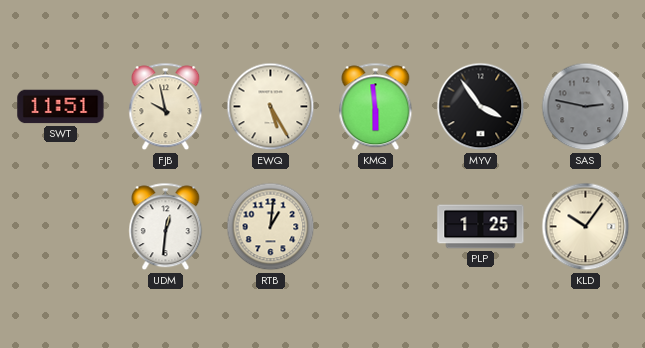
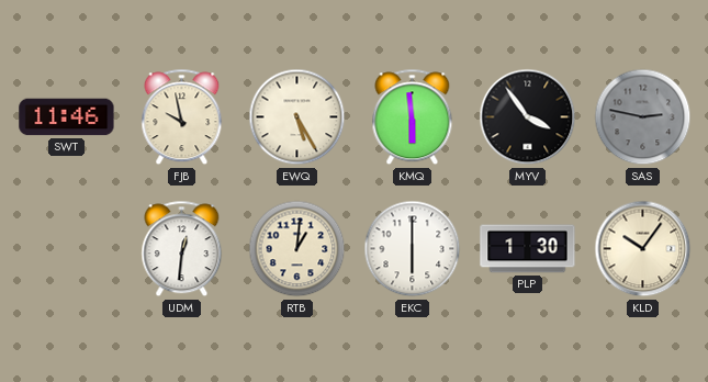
SWT: 11:51 -> 11:46 (67, 117)
EKC: none -> 6:00 (413, 249)
PLP: 1:25 -> 1:30 (528, 249)
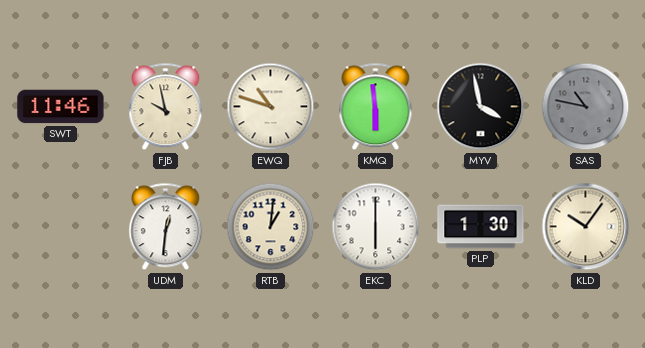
EWQ: 5:25 -> 10:48 (271, 107)
MYV: 3:54 -> 3:58 (481, 107)
SAS: 2:47 -> 10:47 (586, 107)
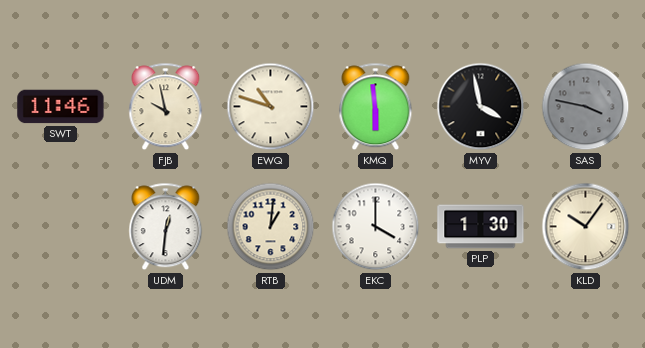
SAS: 10:47 -> 3:47 (586, 107)
EKC: 6:00 -> 4:00 (376, 227)
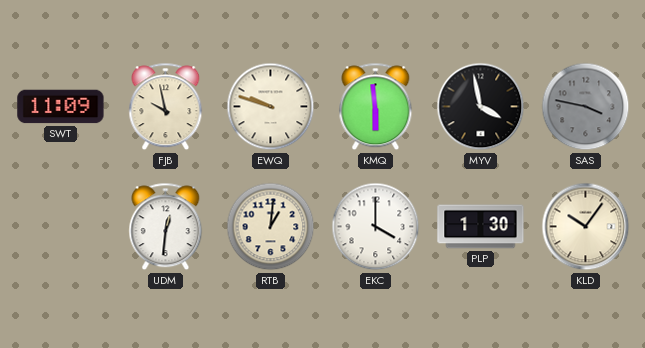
SWT: 11:46 -> 11:09 (61, 107)
EWQ: 10:48 -> 9:48 (271, 107)
